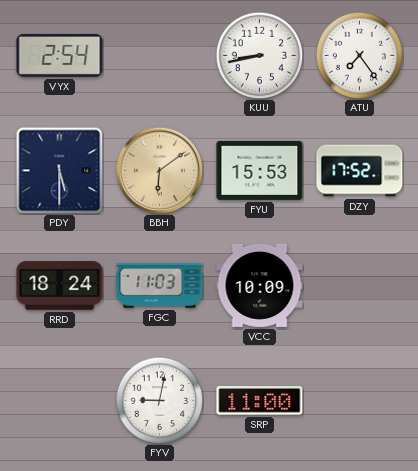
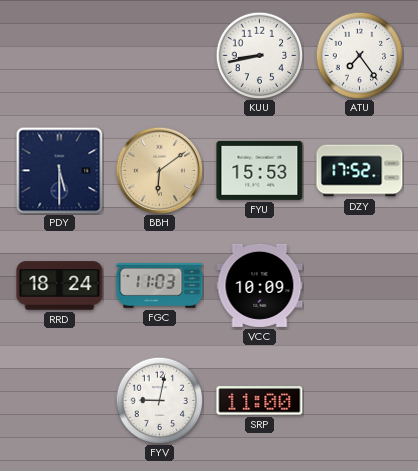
VYX: 2:54 -> none (60, 55)
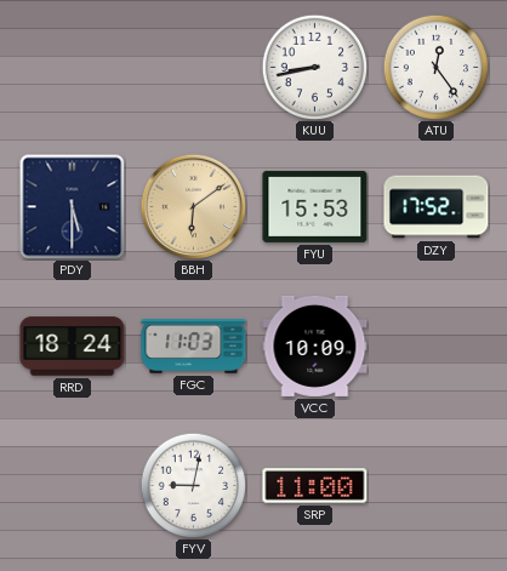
ATU: 7:24 -> 12:24 (435, 67)
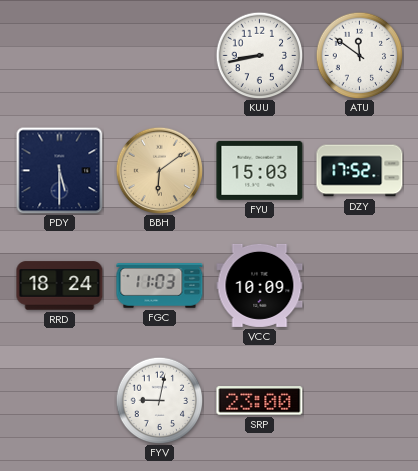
ATU: 12:24 -> 11:51 (359, 55)
FYU: 15:53 -> 15:03 (260, 170)
SRP: 11:00 -> 23:00 (260, 401)
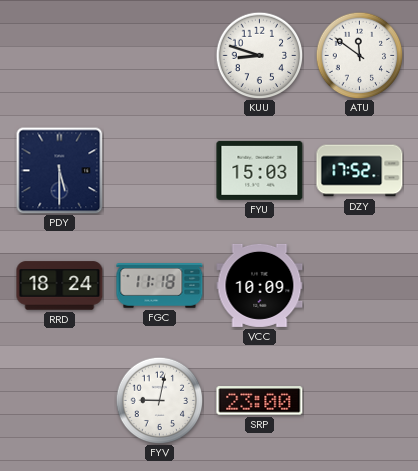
KUU: 8:43 -> 8:48 (259, 55)
BBH: 6:09 -> none (159, 170)
FGC: 11:03 -> 11:18 (160, 286)
